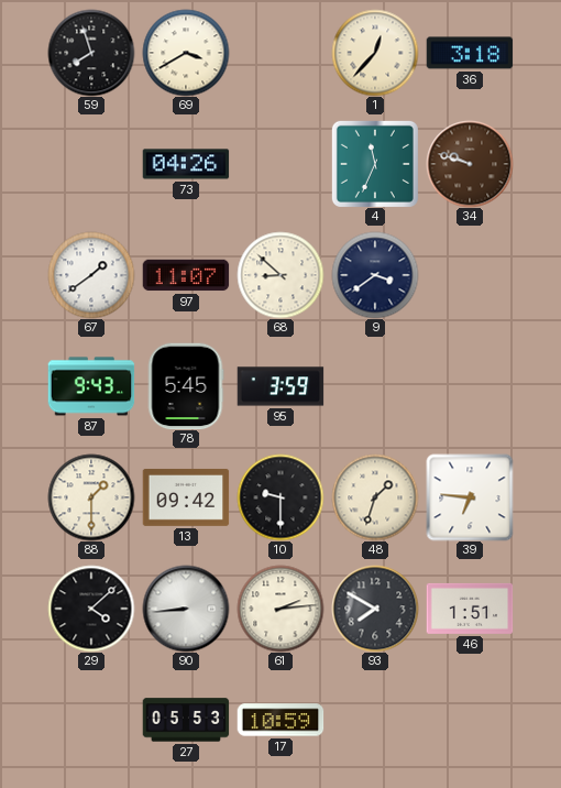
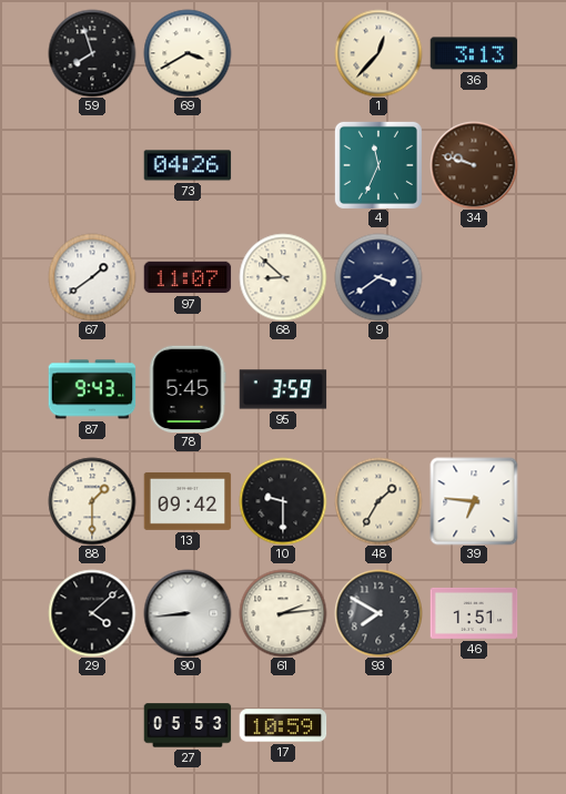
36: 3:18 -> 3:13 (474, 53)
48: 1:33 -> 1:35 (378, 501)
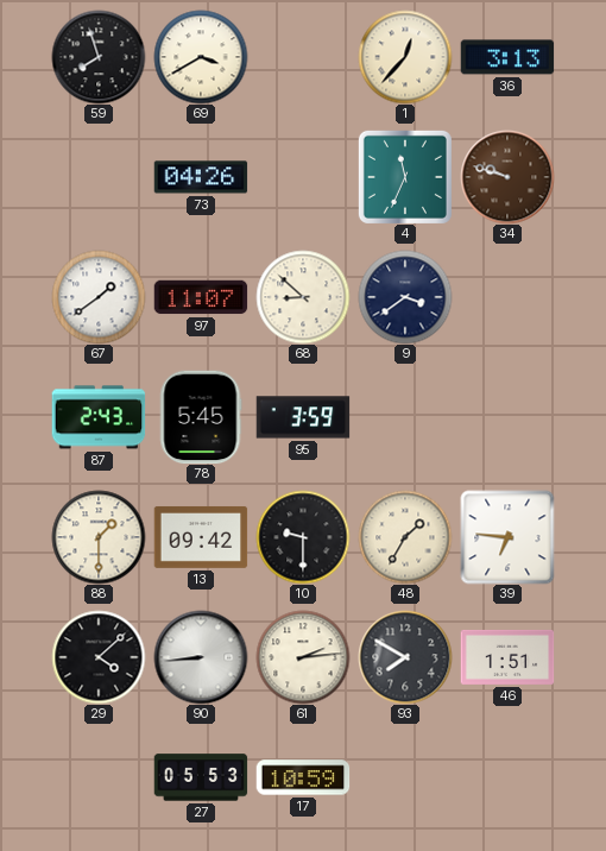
87: 9:43 -> 2:43 (99, 417)
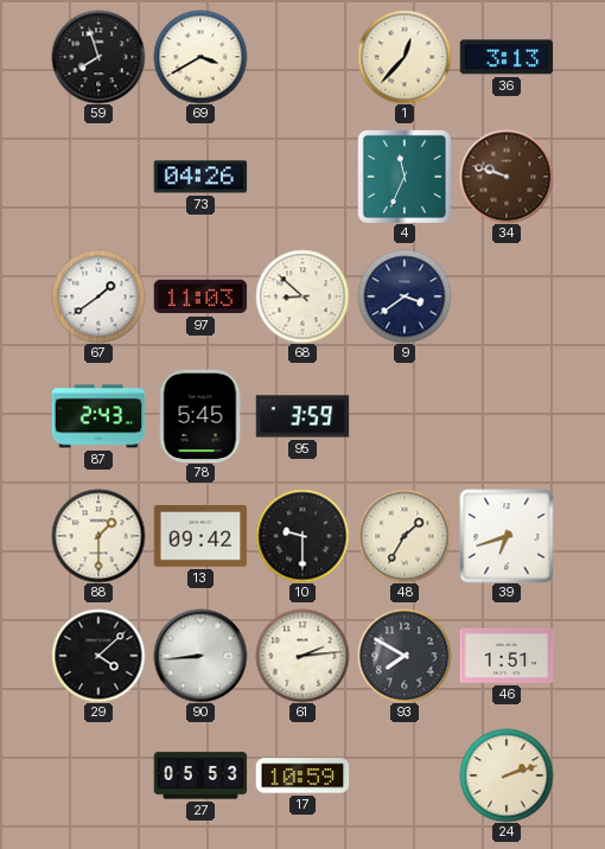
97: 11:07 -> 11:03 (200, 296)
39: 6:46 -> 6:42 (507, 536)
24: none -> 2:12 (507, 775)
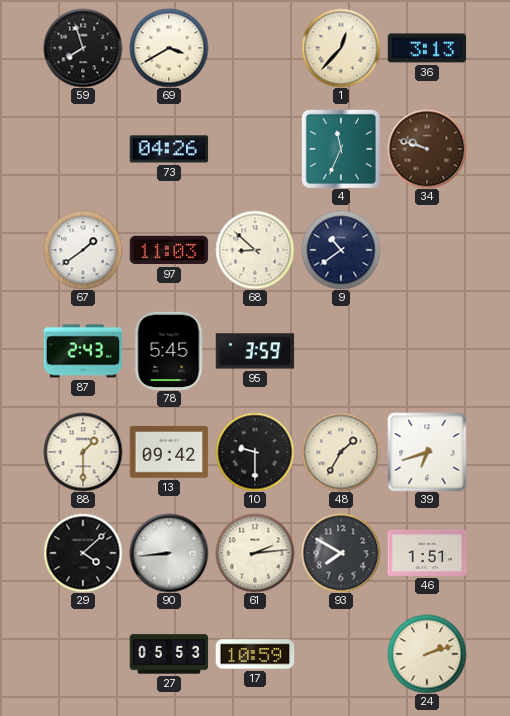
9: 3:39 -> 10:39 (341, 250)
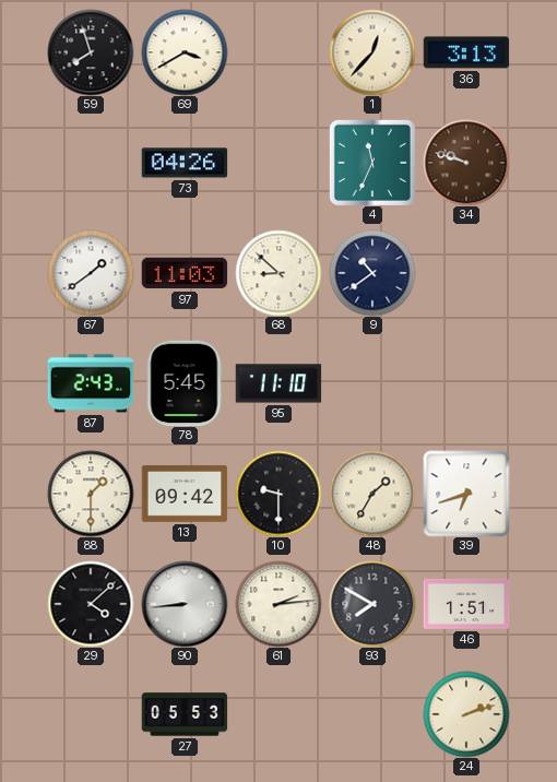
95: 3:59 -> 11:10 (278, 383)
17: 10:59 -> none (255, 654)
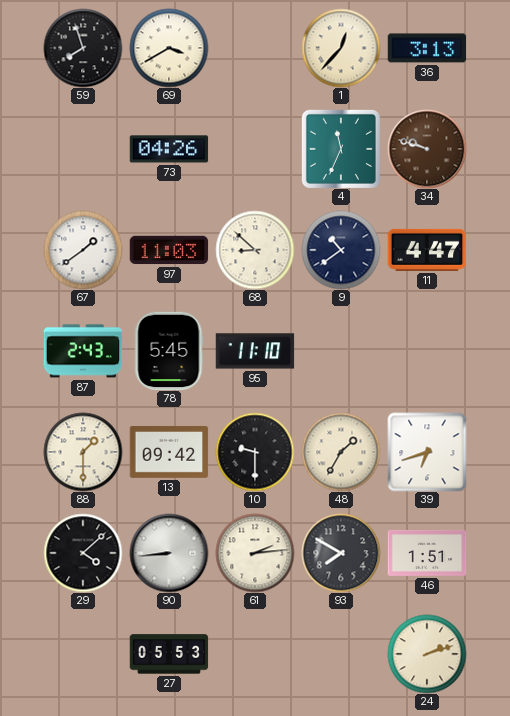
11: none -> 4:47 (427, 250)
